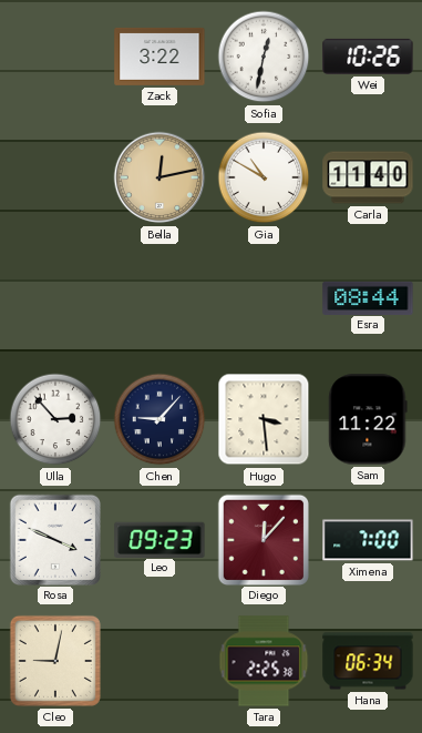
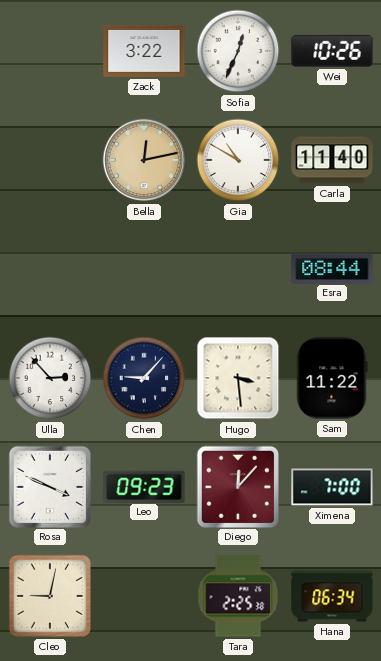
Sofia: 12:32 -> 12:34 (238, 51)
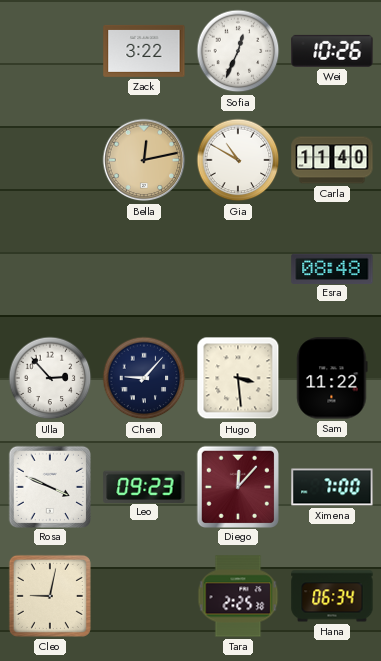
Esra: 08:44 -> 08:48 (332, 268)
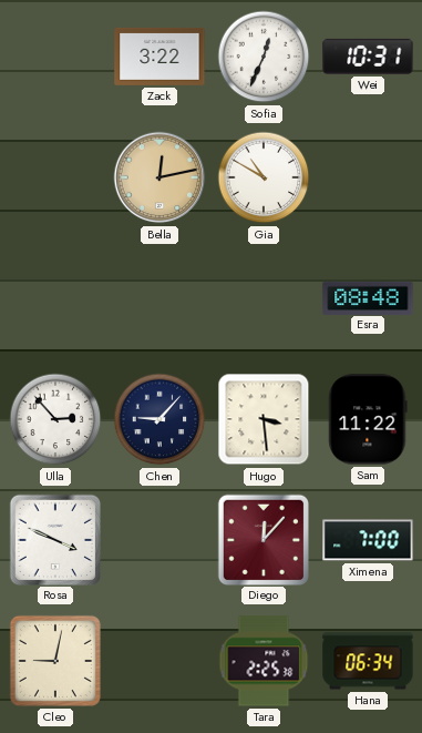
Wei: 10:26 -> 10:31 (368, 57)
Carla: 11:40 -> none (332, 160)
Leo: 09:23 -> none (144, 486)
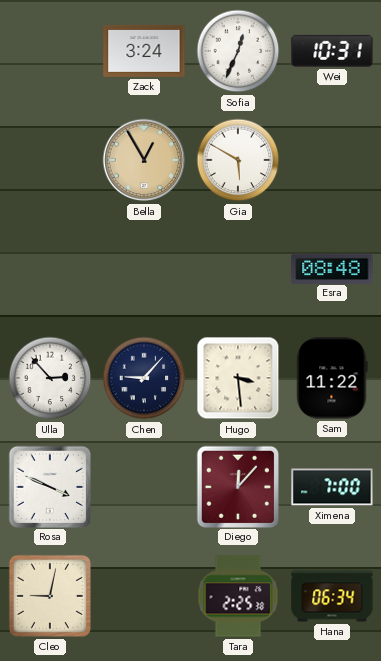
Zack: 3:22 -> 3:24 (144, 51)
Bella: 12:13 -> 12:55 (144, 160)
Gia: 10:50 -> 5:50 (238, 160)
